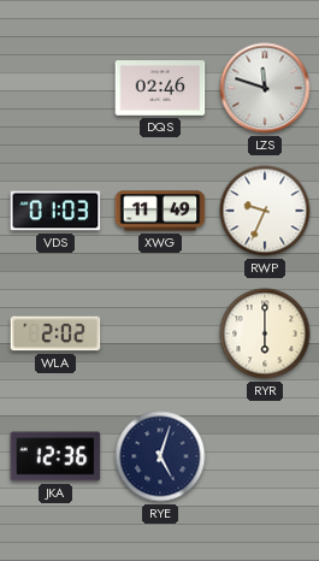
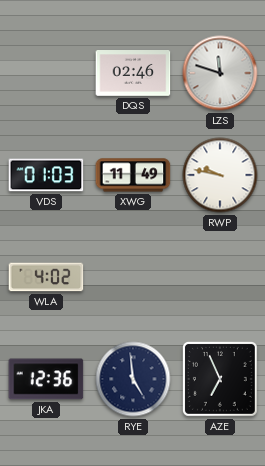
RWP: 9:34 -> 9:47 (220, 175)
WLA: 2:02 -> 4:02 (46, 277)
RYR: 6:00 -> none (265, 333)
RYE: 5:03 -> 4:59 (133, 379)
AZE: none -> 6:56 (220, 379)
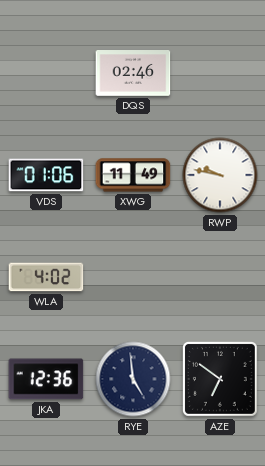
LZS: 11:48 -> none (220, 73)
VDS: 01:03 -> 01:06 (46, 175)
AZE: 6:56 -> 6:51 (220, 379)
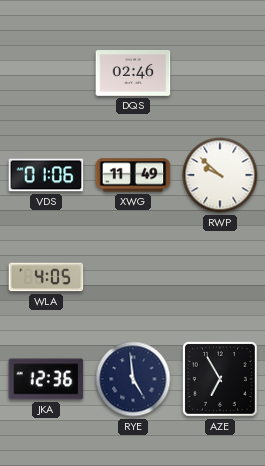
RWP: 9:47 -> 9:52 (220, 175)
WLA: 4:02 -> 4:05 (46, 277)
AZE: 6:51 -> 6:55 (220, 379)
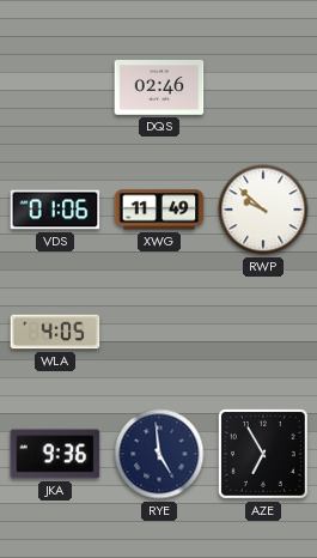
JKA: 12:36 -> 9:36 (55, 454)
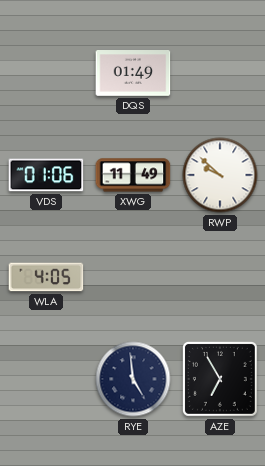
DQS: 02:46 -> 01:49 (133, 73)
JKA: 9:36 -> none (55, 454)
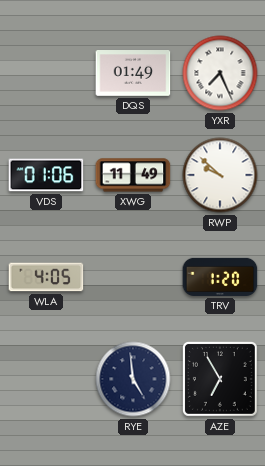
YXR: none -> 7:26 (220, 73)
TRV: none -> 1:20 (220, 277)
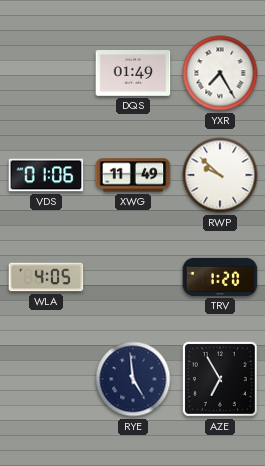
YXR: 7:26 -> 7:25 (220, 73)
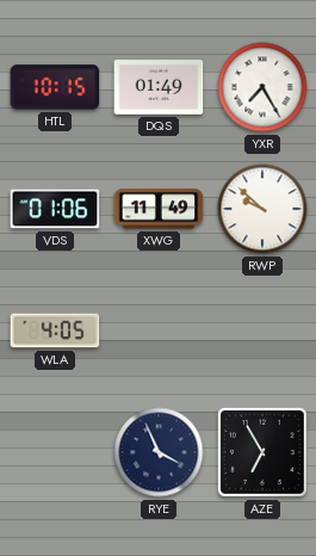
HTL: none -> 10:15 (55, 87)
TRV: 1:20 -> none (220, 277)
RYE: 4:59 -> 3:56 (159, 452)
